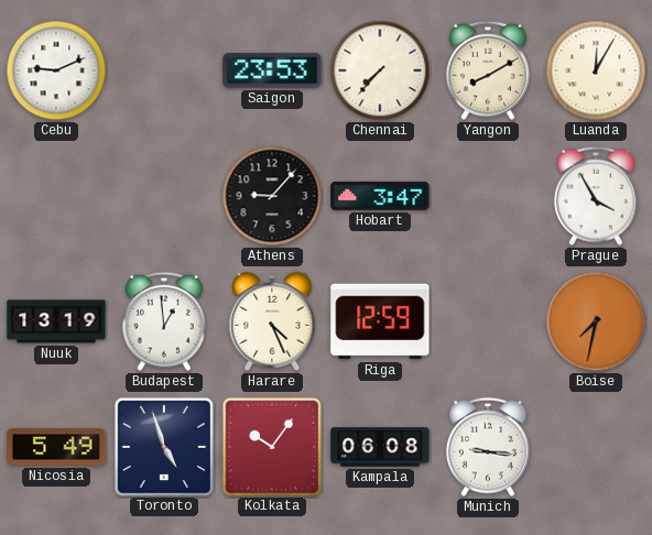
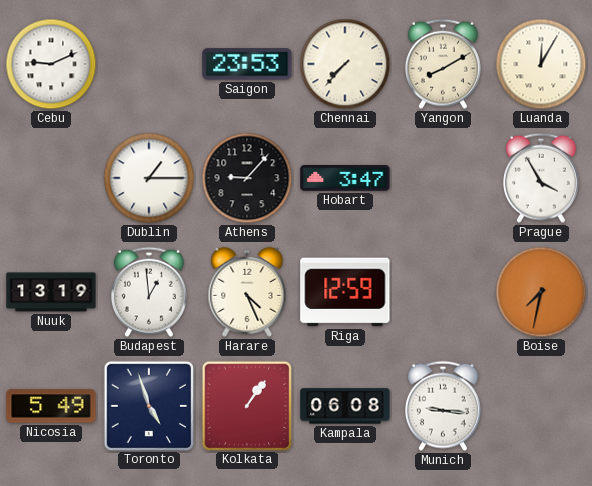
Dublin: none -> 1:15 (149, 178)
Kolkata: 10:06 -> 1:06 (246, 405)
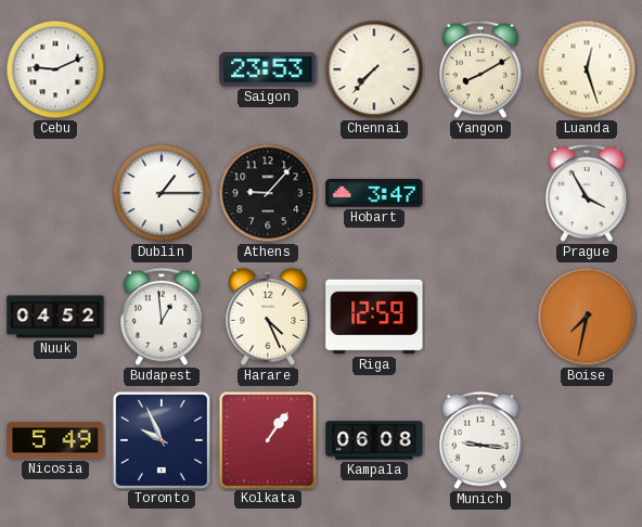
Luanda: 12:05 -> 12:27 (587, 69)
Nuuk: 13:19 -> 04:52 (55, 317)
Toronto: 4:57 -> 9:56 (160, 439)
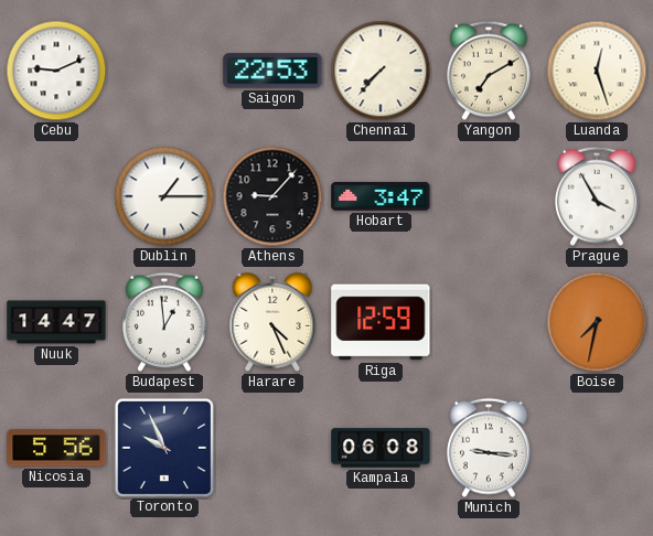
Saigon: 23:53 -> 22:53 (272, 71)
Yangon: 8:10 -> 7:10 (489, 71)
Nuuk: 04:52 -> 14:47 (56, 322)
Nicosia: 5:49 -> 5:56 (56, 448)
Kolkata: 1:06 -> none (267, 439)
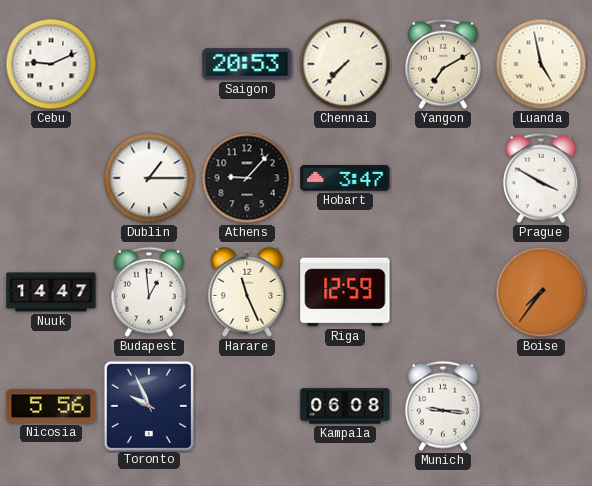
Saigon: 22:53 -> 20:53 (247, 64)
Luanda: 12:27 -> 4:58 (541, 64)
Prague: 3:55 -> 3:50 (541, 178)
Harare: 4:26 -> 11:26 (247, 292)
Boise: 7:32 -> 7:36 (541, 292)
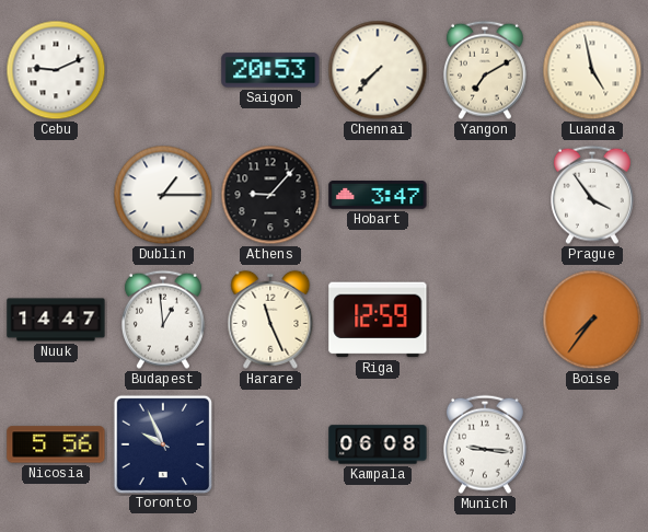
Prague: 3:50 -> 3:54 (592, 195)
